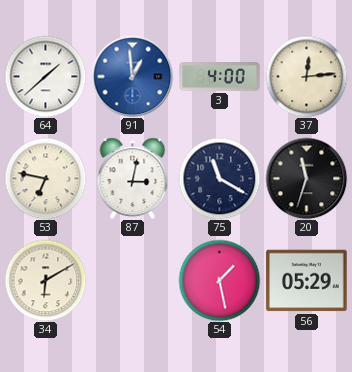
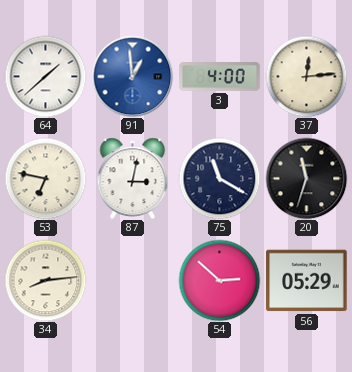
34: 6:10 -> 8:14 (45, 280)
54: 1:28 -> 2:52 (219, 280)
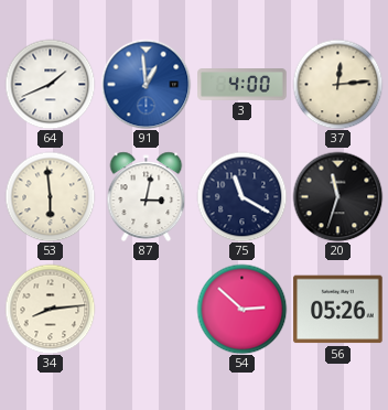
64: 1:38 -> 1:41 (50, 84)
53: 6:47 -> 5:59 (50, 196)
56: 05:29 -> 05:26 (338, 310)
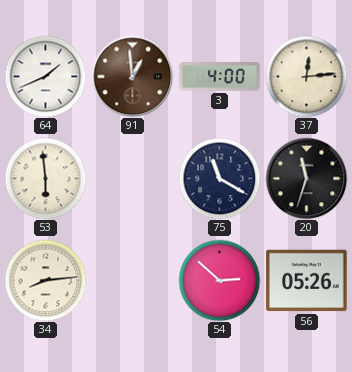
91 dial: blue -> brown (132, 76)
87: 3:02 -> none (147, 196)
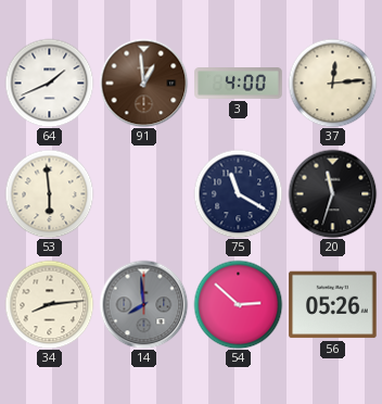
14: none -> 7:59 (143, 304)
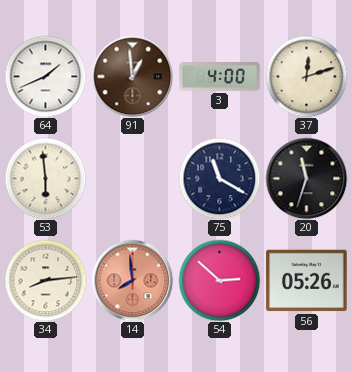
37: 12:14 -> 12:12 (306, 76)
14 dial: grey -> salmon (132, 280)
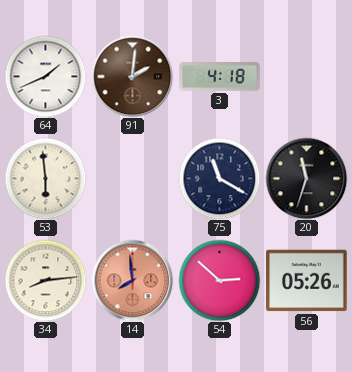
91: 12:59 -> 2:01 (132, 76)
3: 4:00 -> 4:18 (220, 77)
37: 12:12 -> none (306, 76)
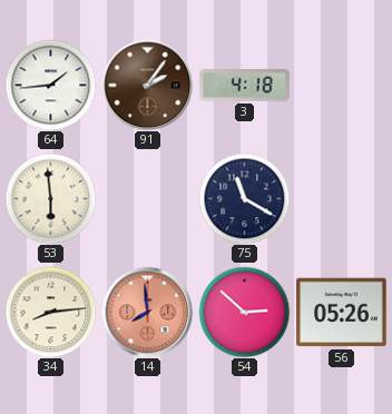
64: 1:41 -> 1:44 (50, 85)
91: 2:01 -> 2:06 (147, 85)
20: 11:33 -> none (306, 178)
